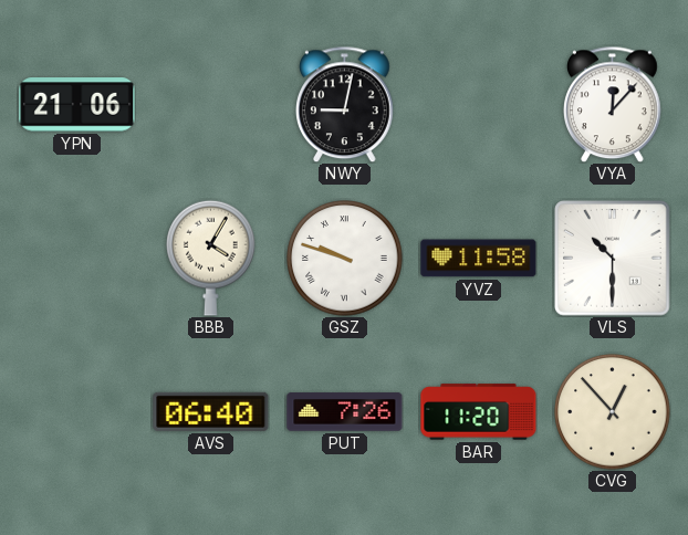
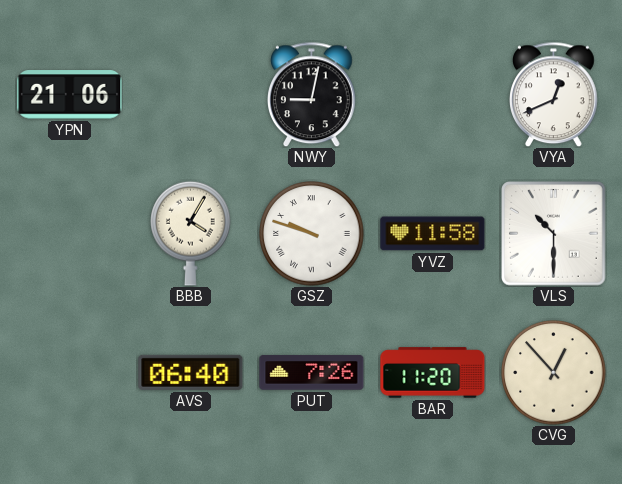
VYA: 12:07 -> 12:41 (554, 94)
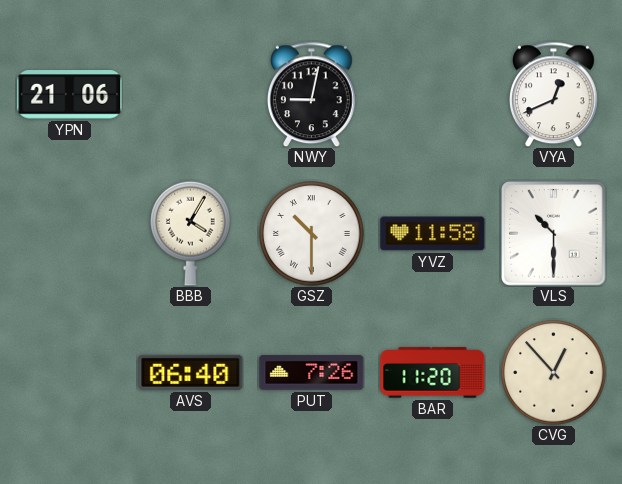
GSZ: 9:48 -> 10:30 (312, 234)
